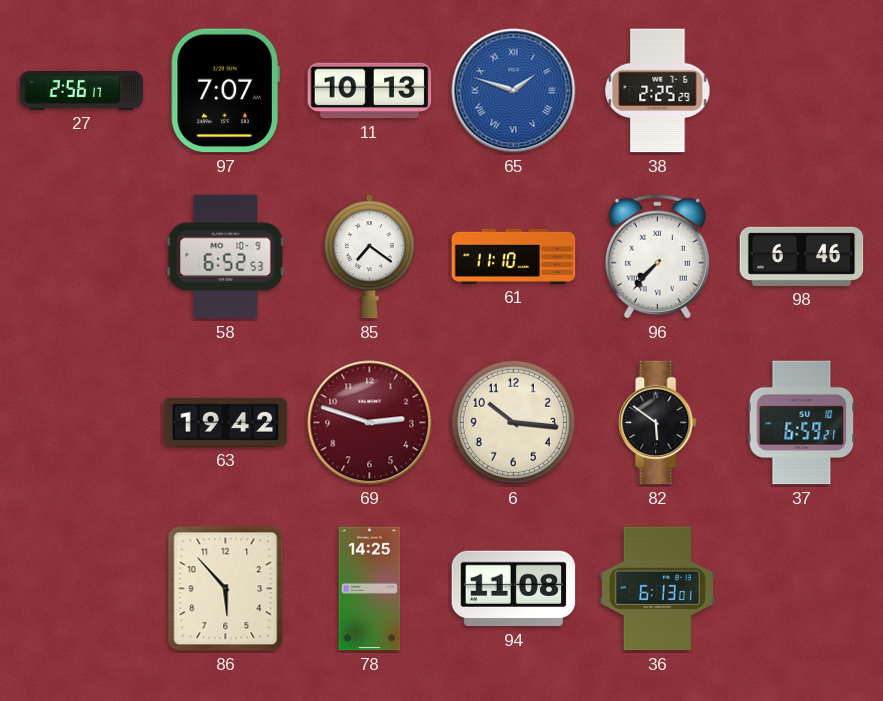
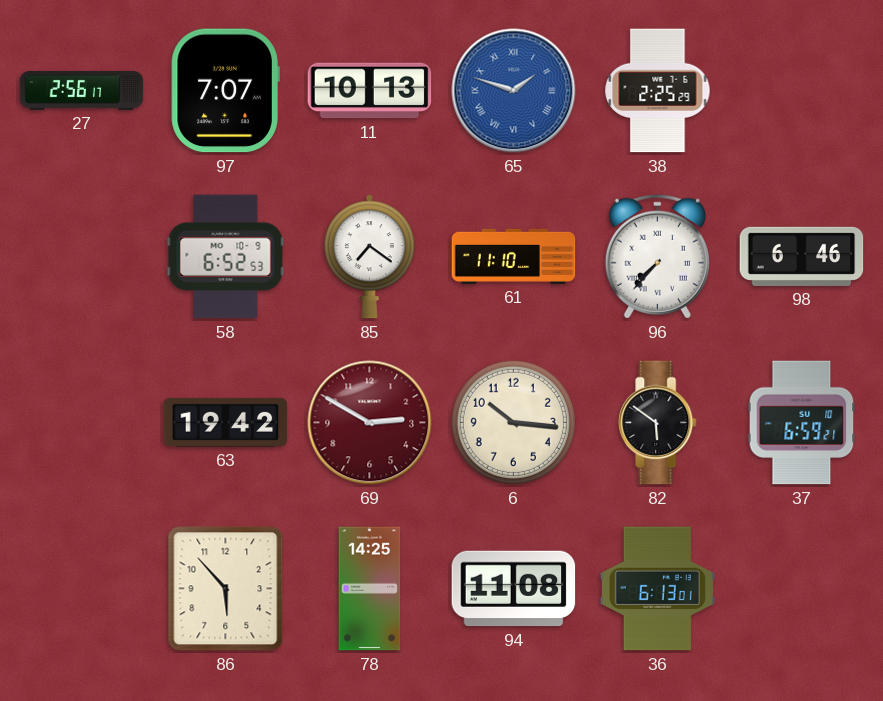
69: 2:48 -> 2:50 (370, 423)
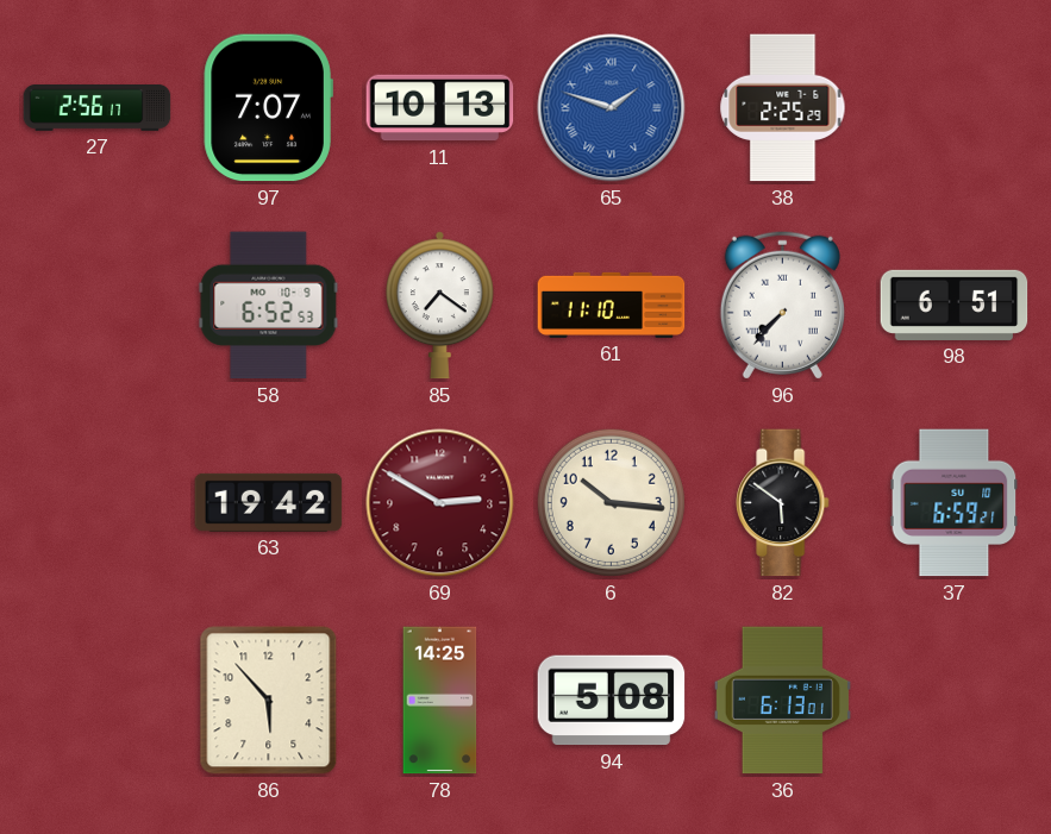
98: 6:46 -> 6:51 (955, 305)
94: 11:08 -> 5:08 (612, 701)
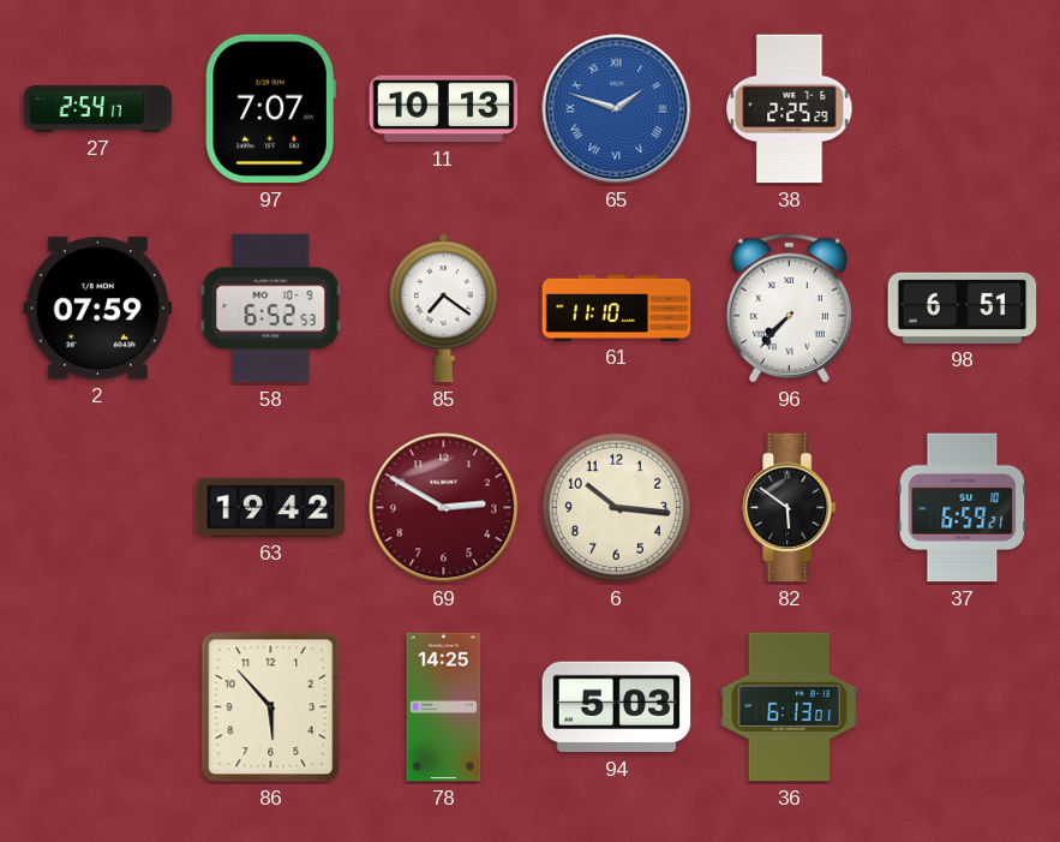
27: 2:56 -> 2:54 (98, 109)
2: none -> 07:59 (98, 309)
94: 5:08 -> 5:03 (617, 707)
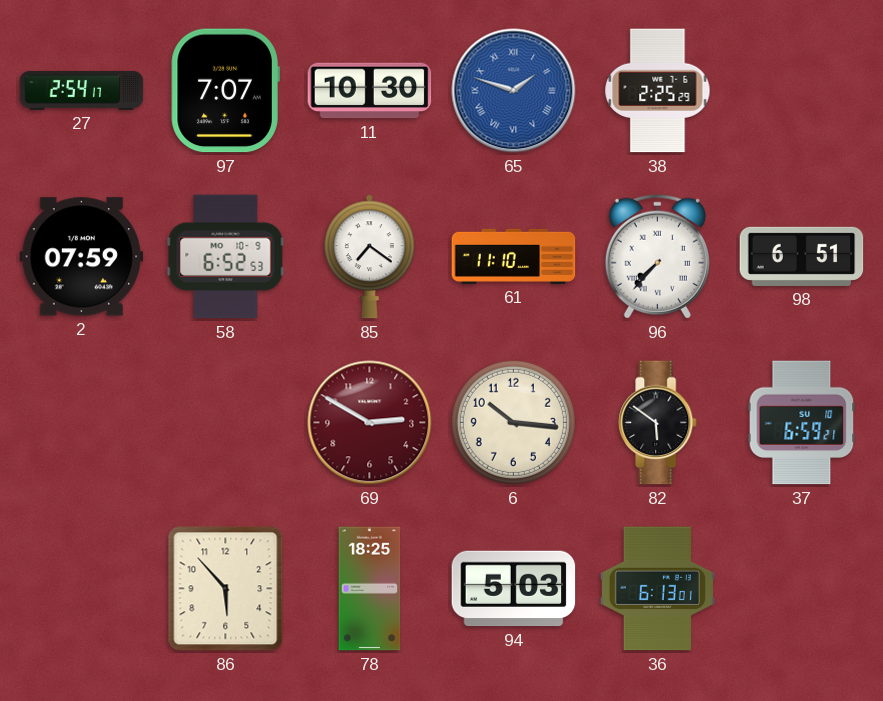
11: 10:13 -> 10:30 (370, 91)
63: 19:42 -> none (271, 507)
78: 14:25 -> 18:25 (370, 589)
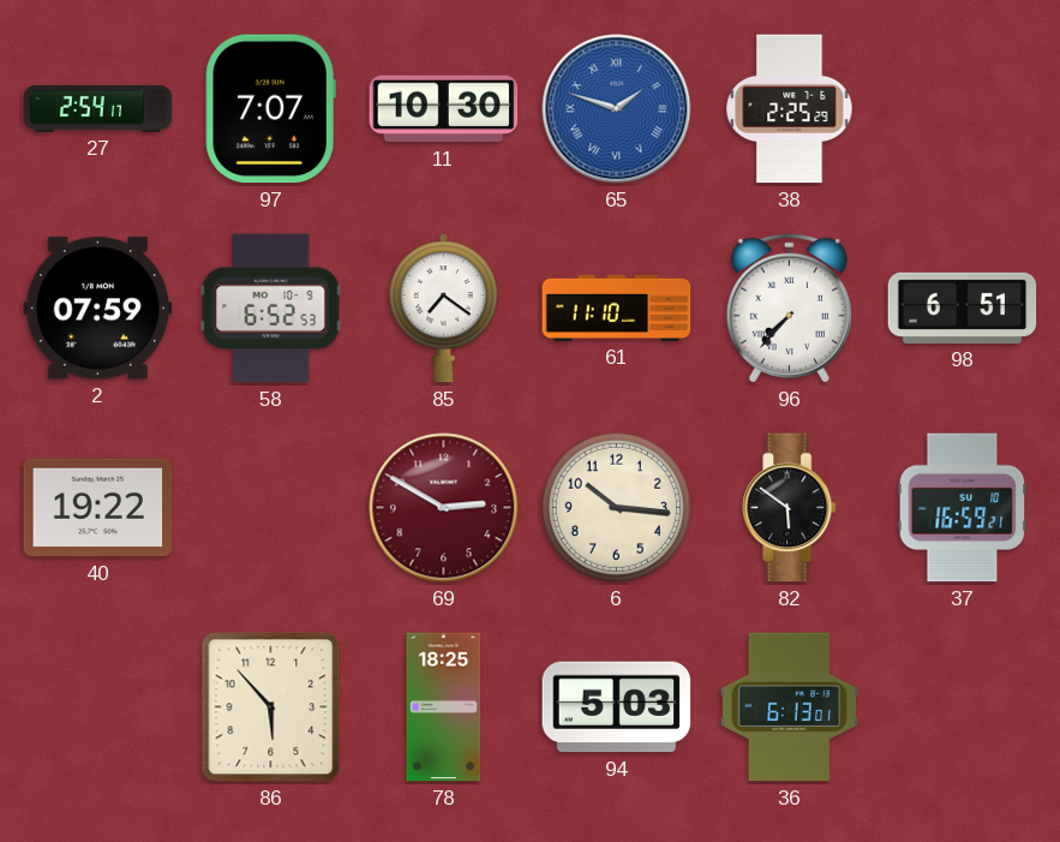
40: none -> 19:22 (98, 508)
37: 6:59 -> 16:59 (963, 508)
